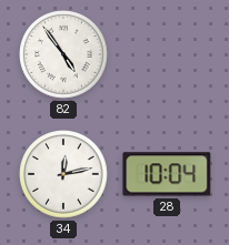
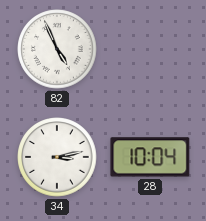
82: 4:54 -> 4:56 (57, 49)
34: 12:13 -> 3:13 (57, 157)
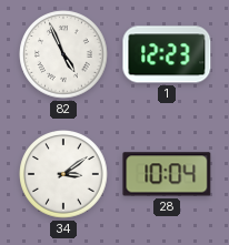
1: none -> 12:23 (167, 54)
34: 3:13 -> 3:09 (63, 174)
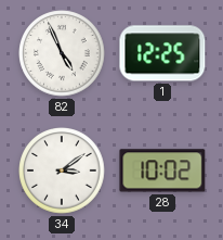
1: 12:23 -> 12:25 (162, 53)
28: 10:04 -> 10:02 (162, 170)
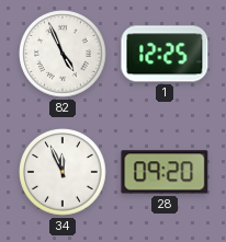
34: 3:09 -> 11:56 (63, 172)
28: 10:02 -> 09:20 (165, 172)
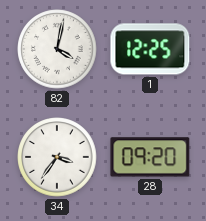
82: 4:56 -> 4:02 (57, 49)
34: 11:56 -> 3:36 (57, 157)
